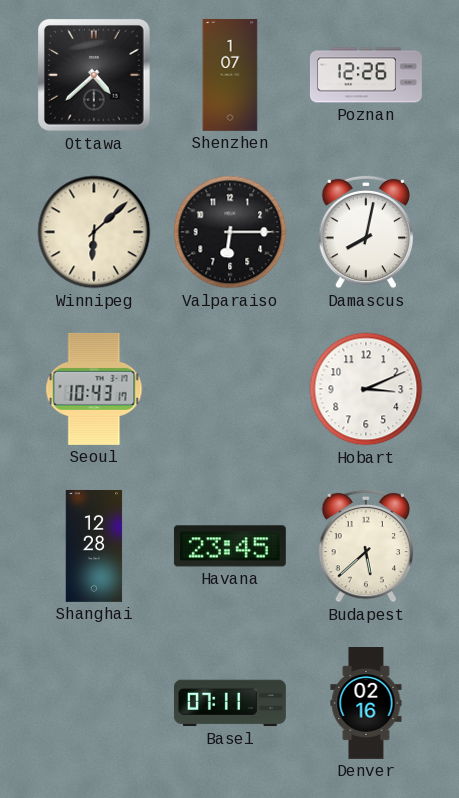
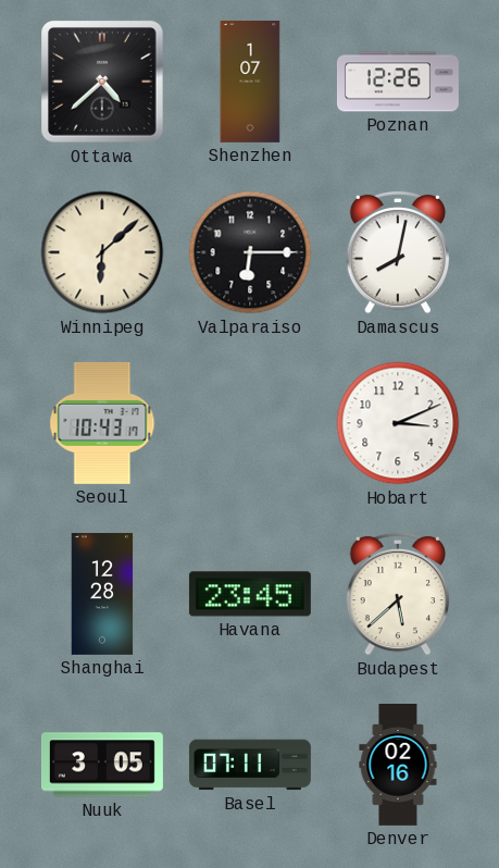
Nuuk: none -> 3:05 (102, 765)
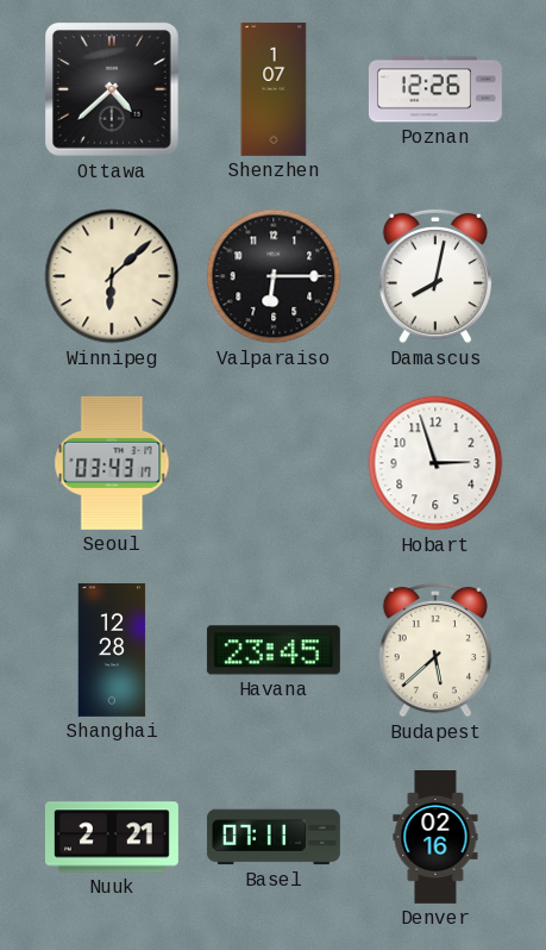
Seoul: 10:43 -> 03:43 (112, 463)
Hobart: 3:11 -> 2:57 (435, 463)
Nuuk: 3:05 -> 2:21 (112, 837)
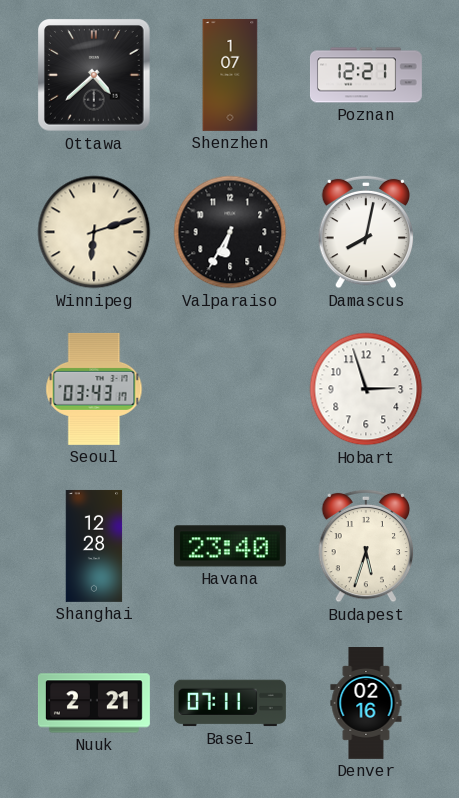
Poznan: 12:26 -> 12:21 (366, 75)
Winnipeg: 6:08 -> 6:12 (94, 232)
Valparaiso: 6:15 -> 6:35 (230, 232)
Havana: 23:45 -> 23:40 (230, 546)
Budapest: 5:38 -> 5:33 (366, 546)
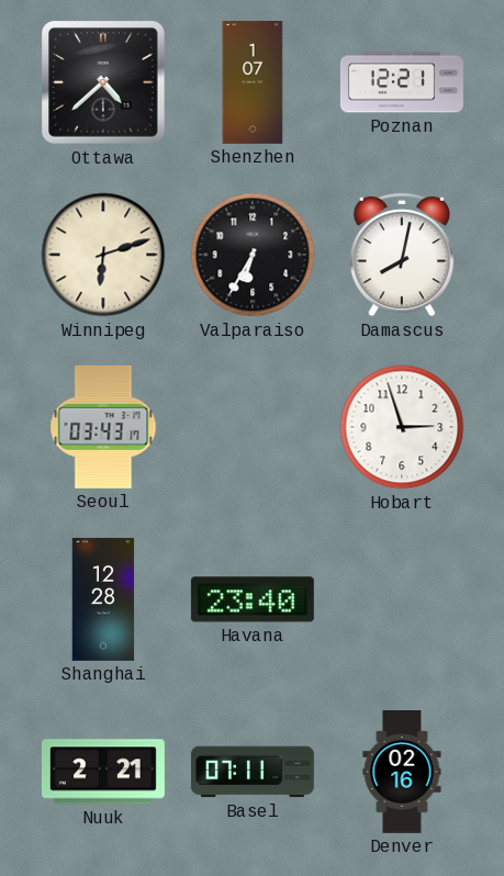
Budapest: 5:33 -> none (366, 546)
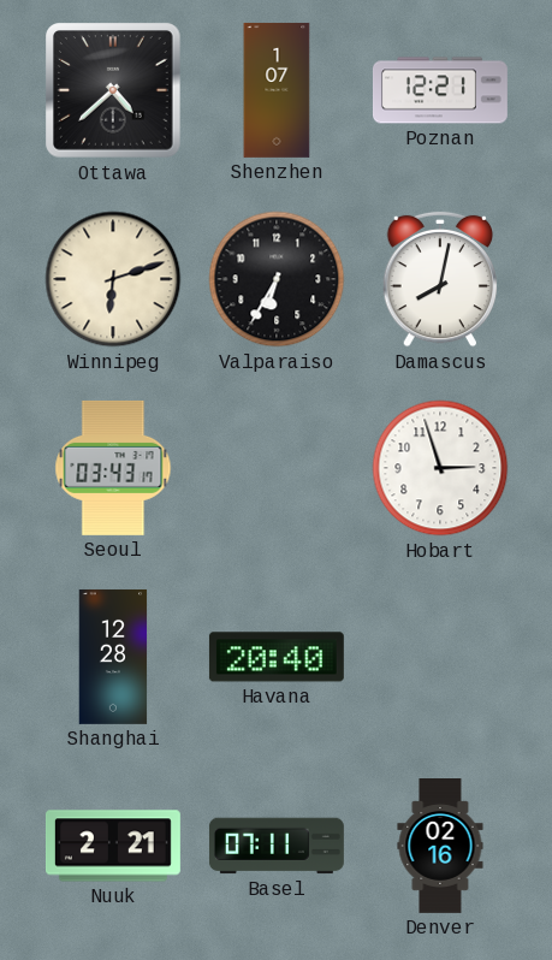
Havana: 23:40 -> 20:40 (277, 657)
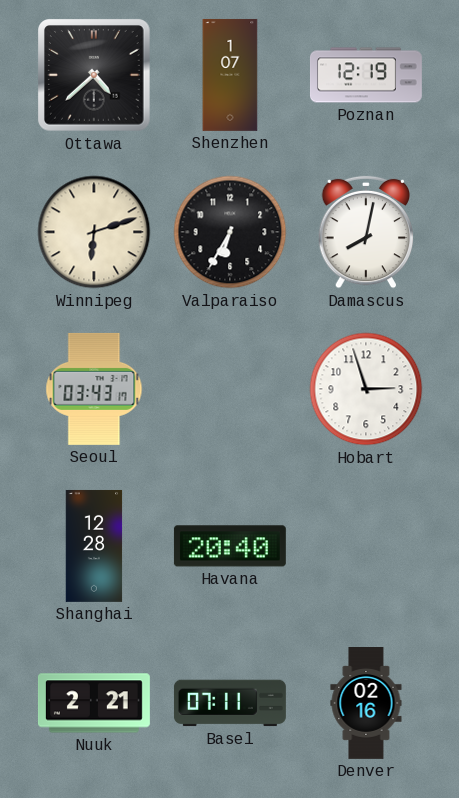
Poznan: 12:21 -> 12:19 (366, 75)
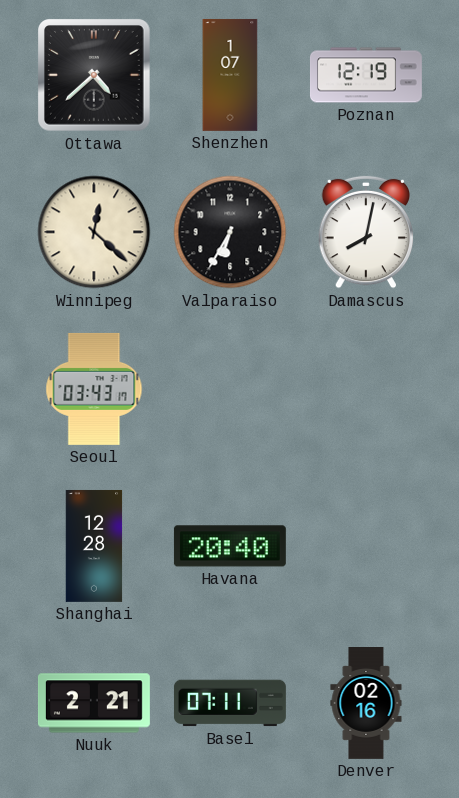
Winnipeg: 6:12 -> 12:22 (94, 232)
Hobart: 2:57 -> none (366, 389)
